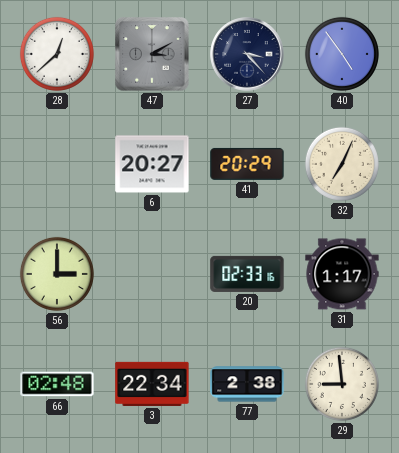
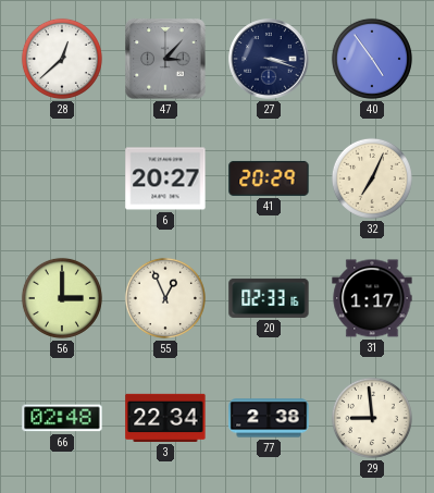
47: 3:10 -> 3:07 (165, 59)
27: 3:23 -> 3:18 (269, 59)
55: none -> 12:56 (165, 298)
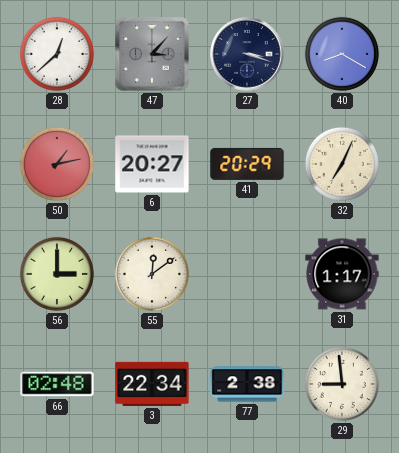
40: 4:54 -> 8:20 (342, 54)
50: none -> 1:13 (57, 164)
55: 12:56 -> 12:09 (152, 274)
20: 02:33 -> none (269, 298)
